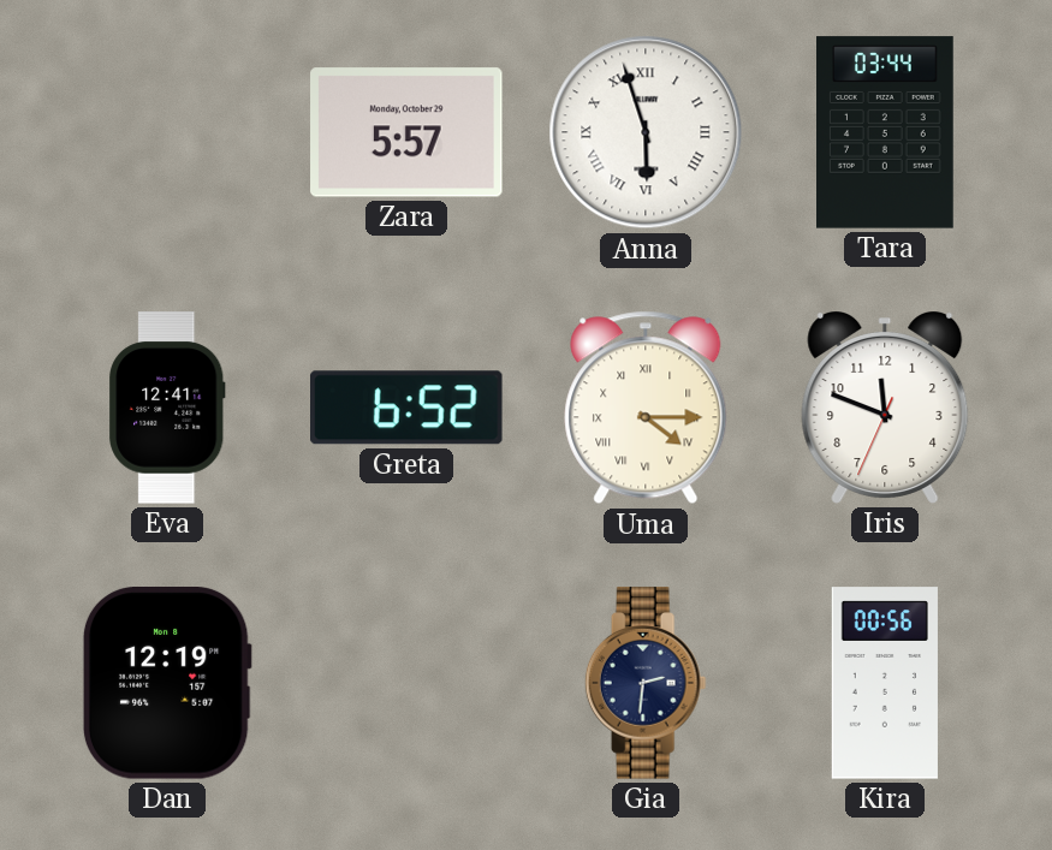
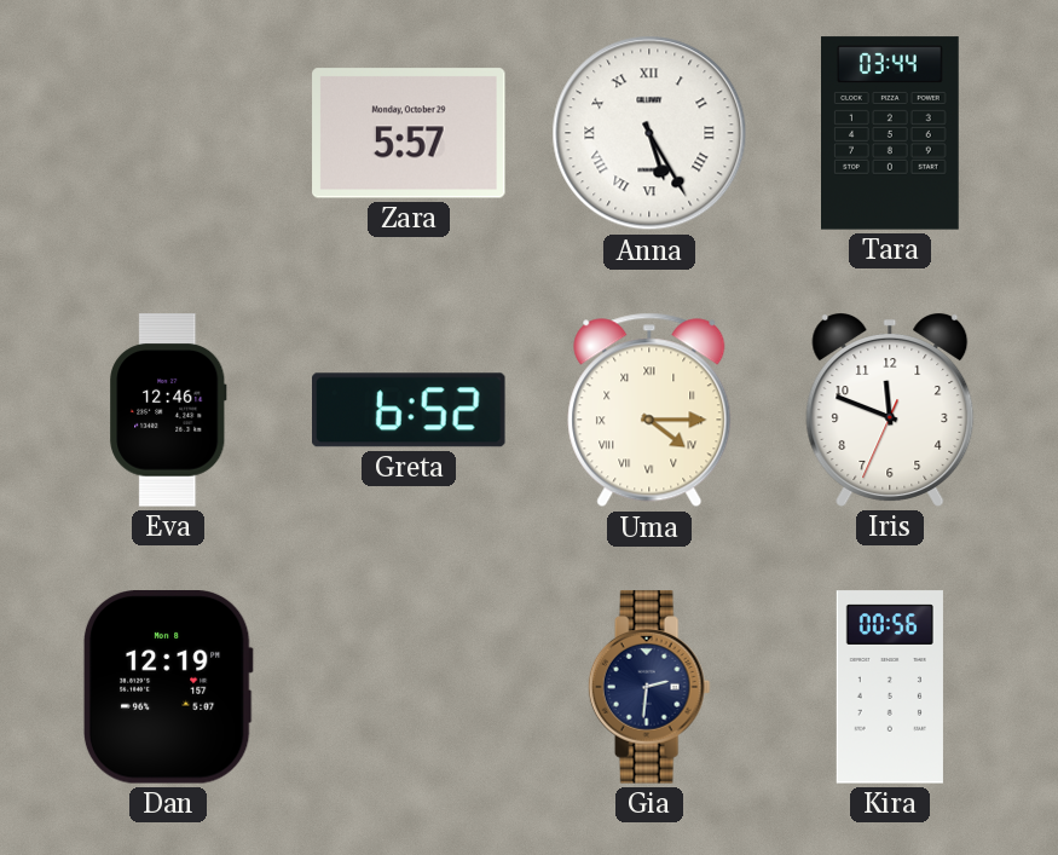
Anna: 5:57 -> 5:25 (649, 133)
Eva: 12:41 -> 12:46 (168, 410)
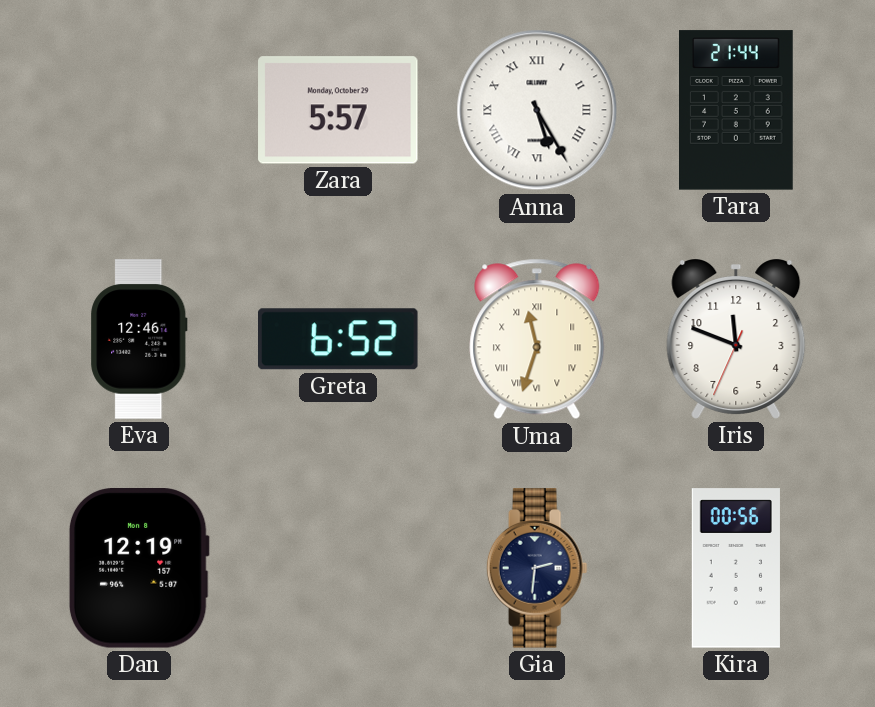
Tara: 03:44 -> 21:44 (737, 110)
Uma: 4:15 -> 11:33 (537, 339)
